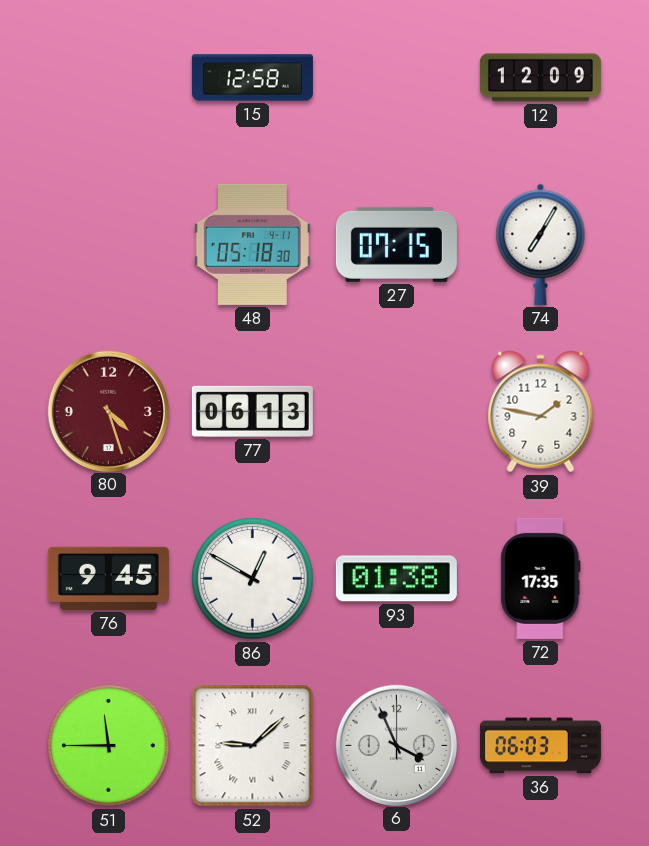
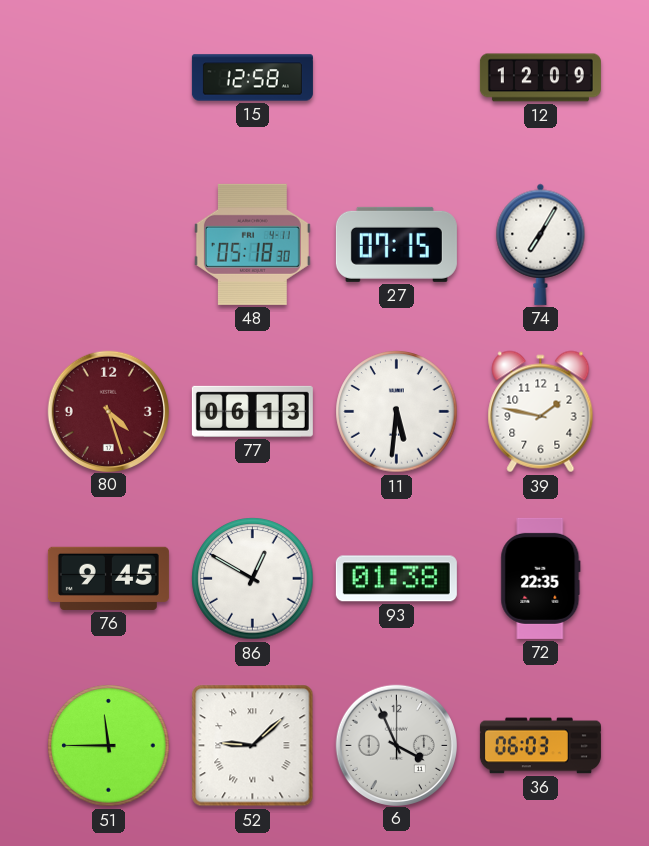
11: none -> 5:31 (397, 412)
72: 17:35 -> 22:35 (541, 578)
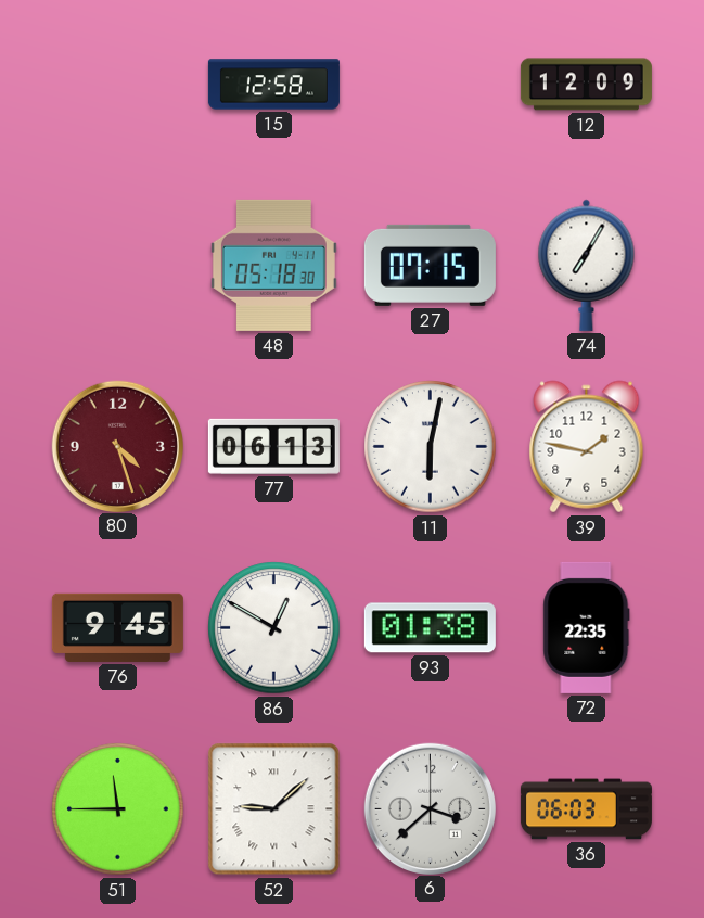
11: 5:31 -> 6:02 (431, 447)
6: 3:56 -> 3:38 (430, 808)
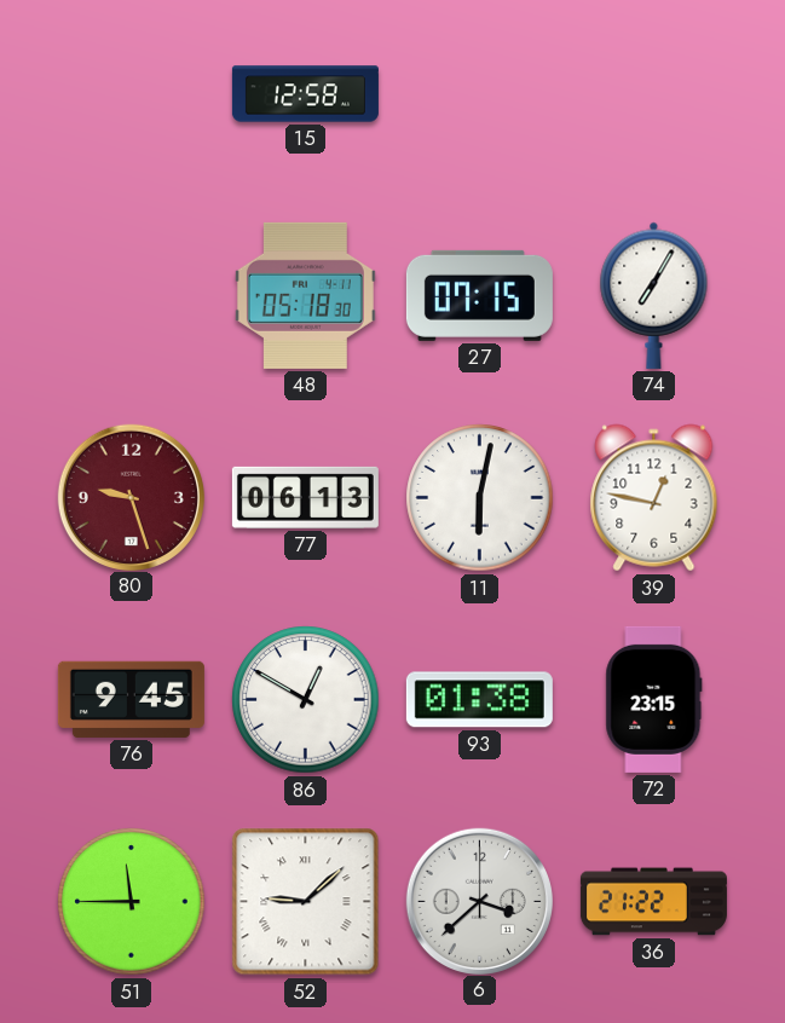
12: 12:09 -> none (586, 85)
80: 4:27 -> 9:27 (131, 497)
39: 1:47 -> 12:47 (654, 498)
72: 22:35 -> 23:15 (654, 699)
36: 06:03 -> 21:22 (653, 902)
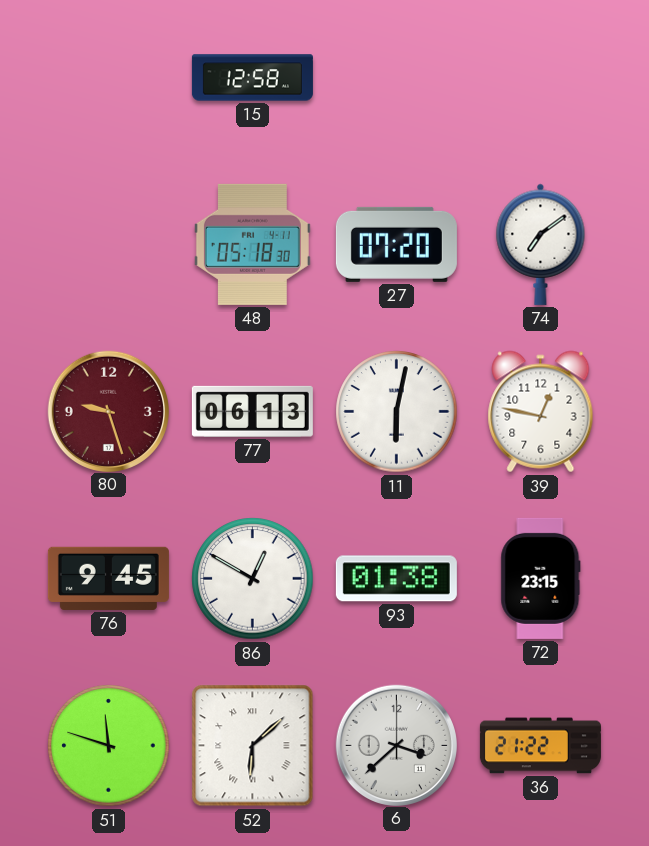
27: 07:15 -> 07:20 (396, 244)
74: 7:05 -> 7:09 (541, 244)
51: 11:45 -> 11:48 (109, 746)
52: 9:08 -> 6:08 (253, 746)
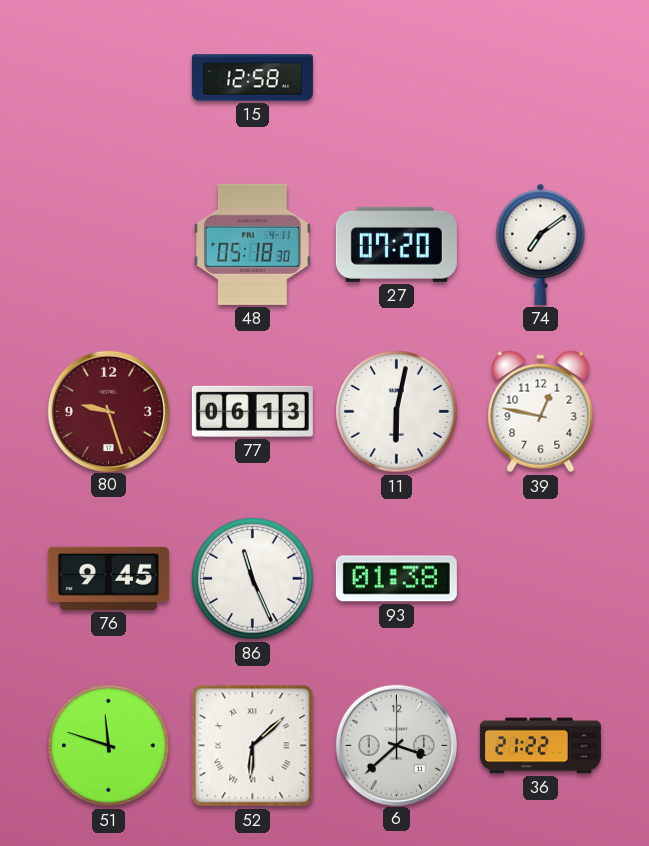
86: 12:50 -> 11:26 (253, 579)
72: 23:15 -> none (541, 578)
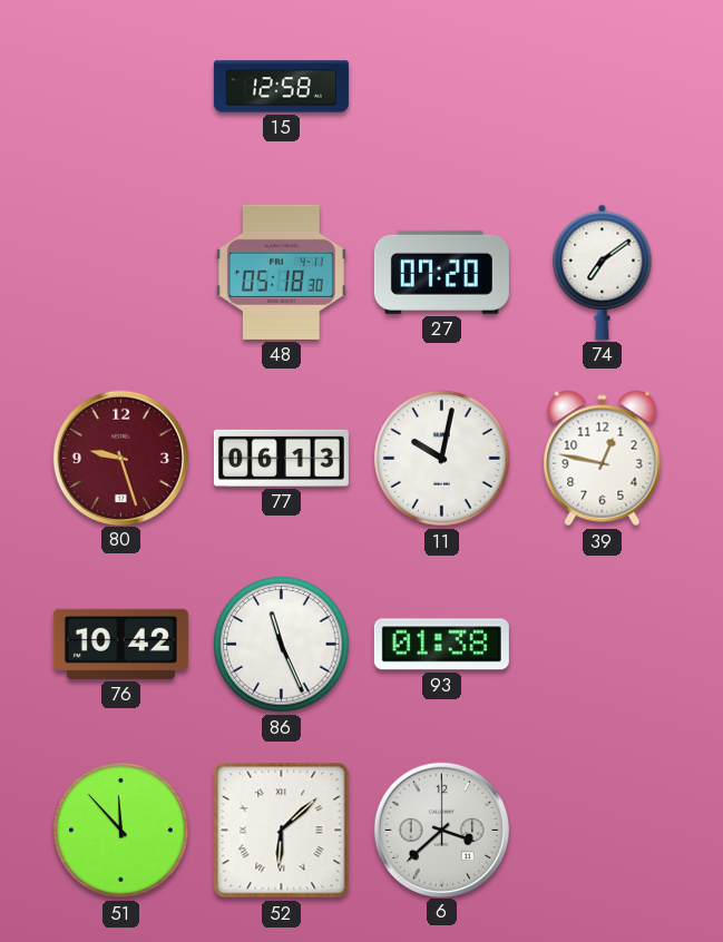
11: 6:02 -> 10:02 (442, 459)
76: 9:45 -> 10:42 (120, 644)
51: 11:48 -> 11:53 (121, 831)
36: 21:22 -> none (540, 746)
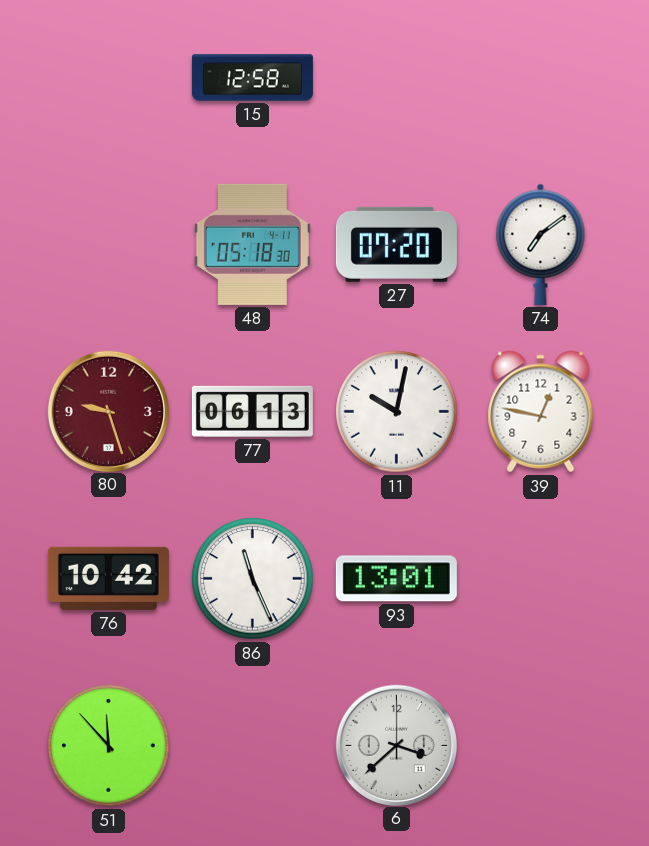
93: 01:38 -> 13:01 (396, 579)
52: 6:08 -> none (282, 831)
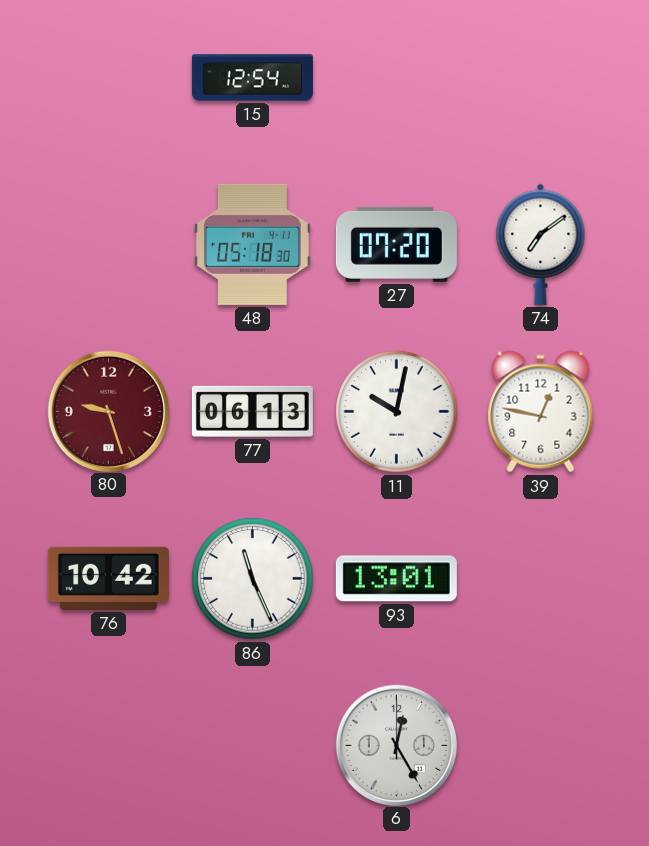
15: 12:58 -> 12:54 (252, 78)
51: 11:53 -> none (109, 746)
6: 3:38 -> 12:25 (396, 745)
